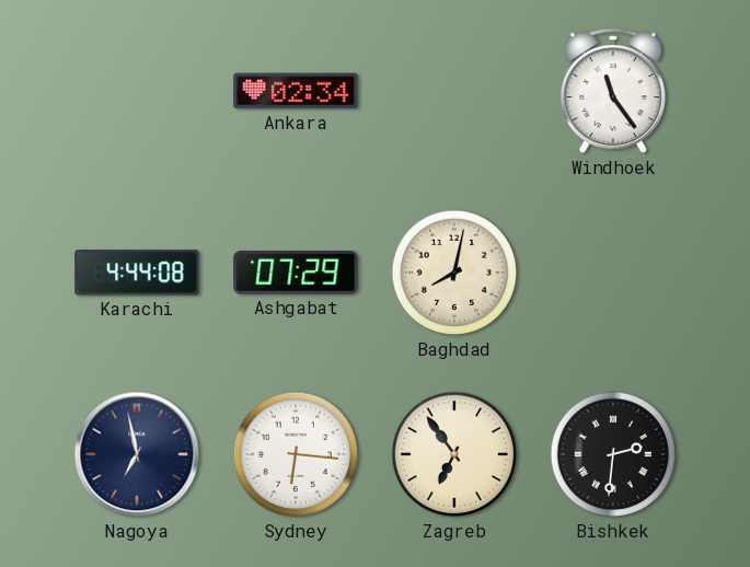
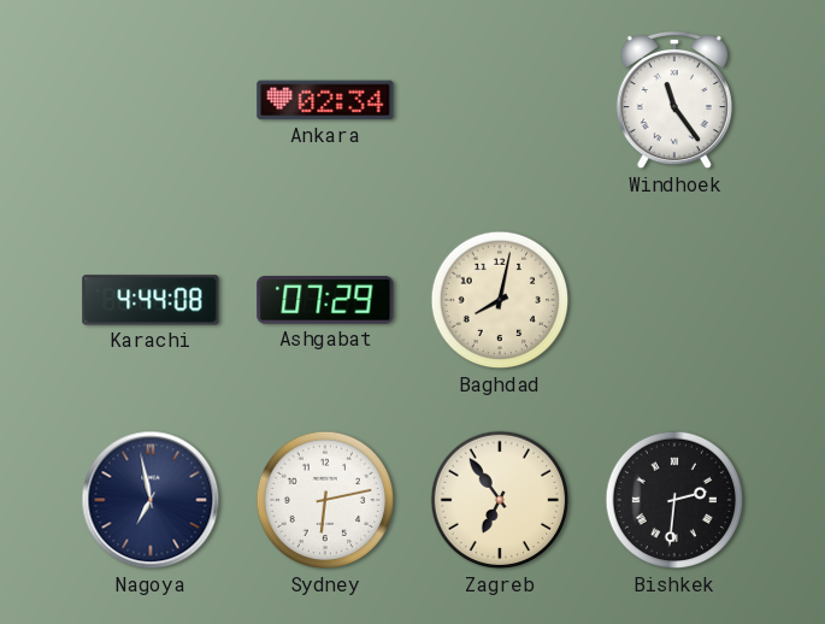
Sydney: 6:16 -> 6:13 (325, 500)
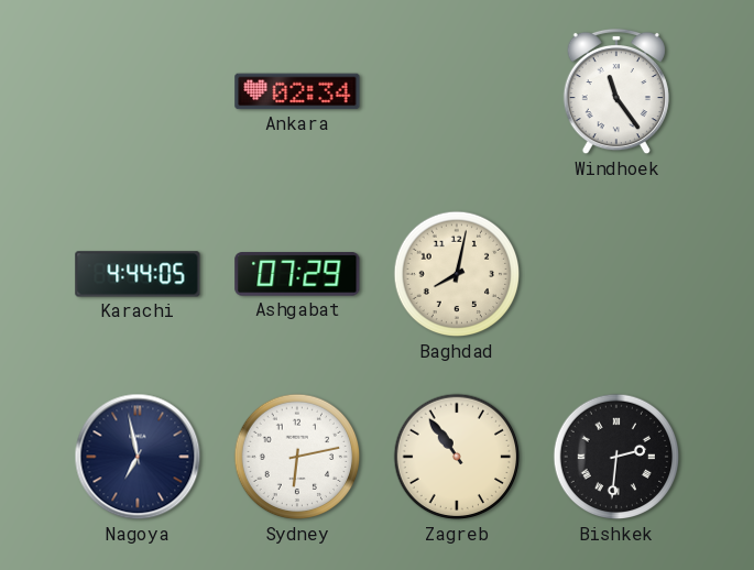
Karachi: 4:44:08 -> 4:44:05 (138, 274)
Zagreb: 6:54 -> 10:54 (457, 457)
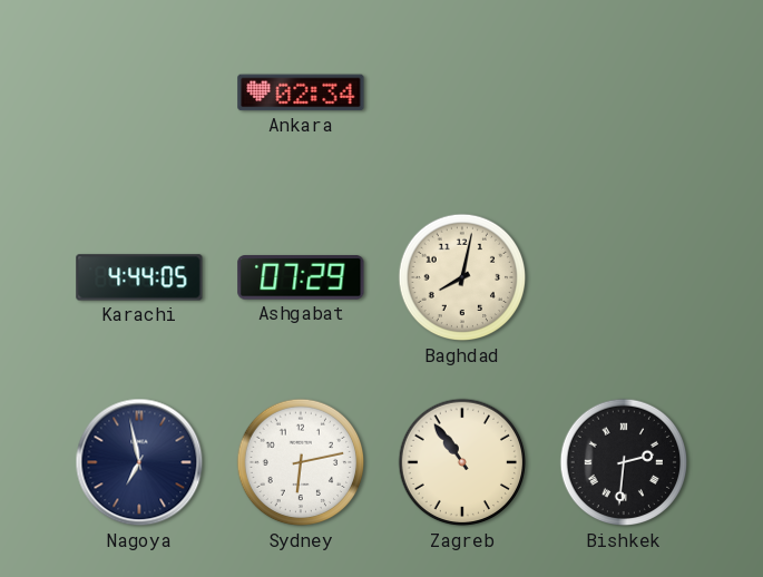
Windhoek: 11:24 -> none (616, 91)
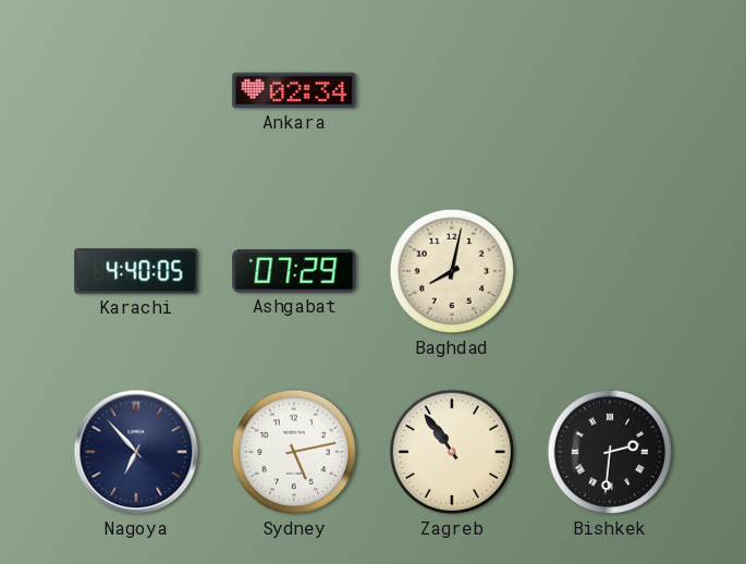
Karachi: 4:44 -> 4:40 (136, 271)
Nagoya: 6:58 -> 6:53 (136, 452)
Sydney: 6:13 -> 5:13 (294, 452)
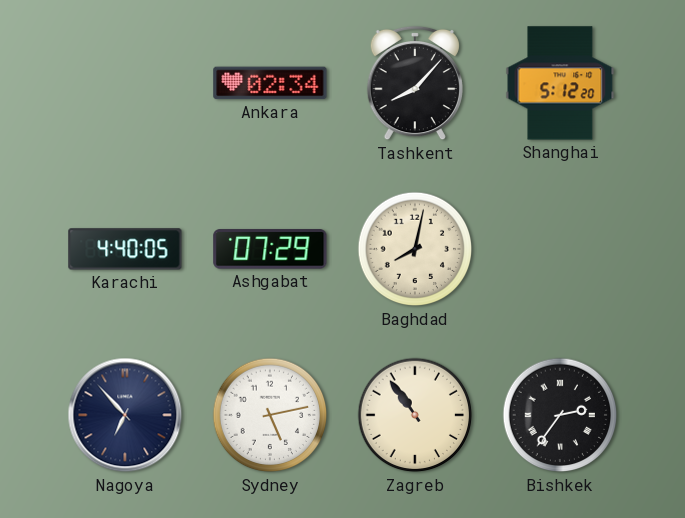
Tashkent: none -> 8:07 (415, 83)
Shanghai: none -> 5:12 (560, 83)
Bishkek: 2:31 -> 2:36 (560, 415)
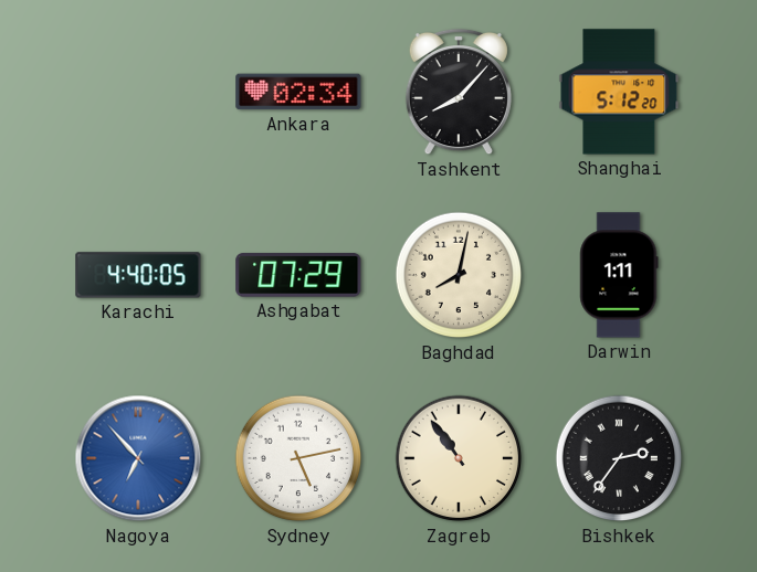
Darwin: none -> 1:11 (619, 275)
Nagoya dial: navy -> blue (138, 458)
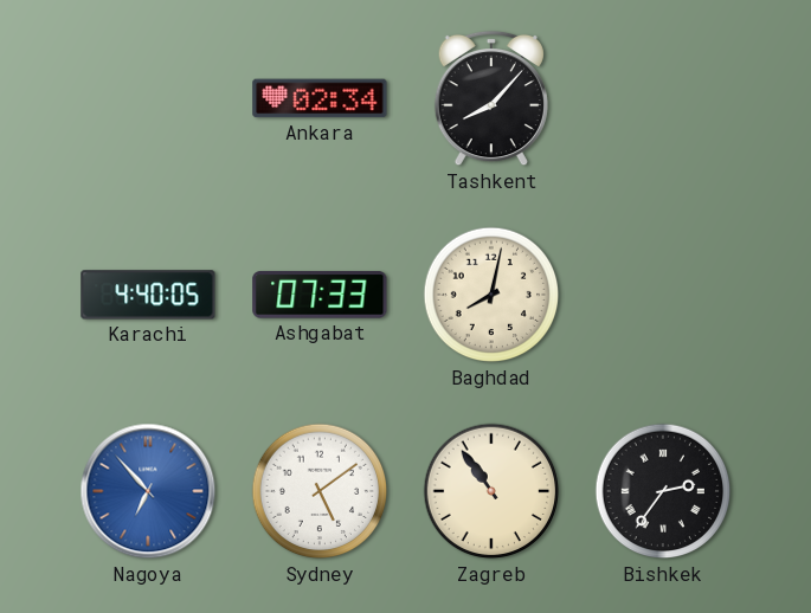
Shanghai: 5:12 -> none (619, 92)
Ashgabat: 07:29 -> 07:33 (320, 295)
Darwin: 1:11 -> none (619, 275)
Sydney: 5:13 -> 5:09 (320, 491)
